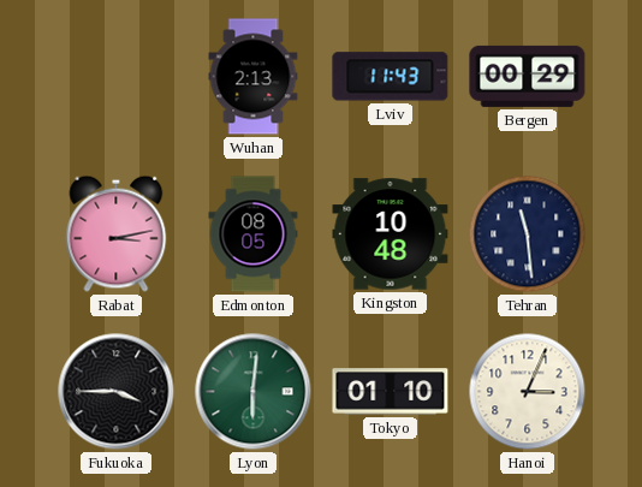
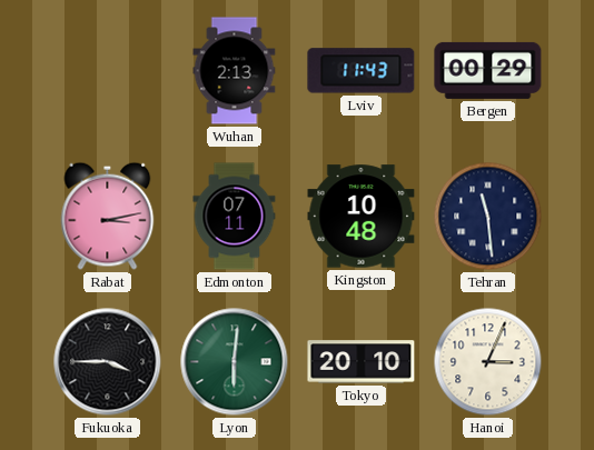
Edmonton: 08:05 -> 07:11 (235, 217)
Tokyo: 01:10 -> 20:10 (362, 362)
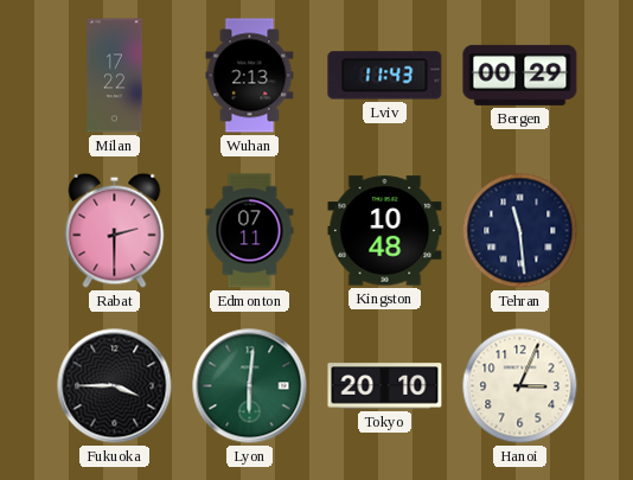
Milan: none -> 17:22 (115, 76)
Rabat: 3:13 -> 2:30 (115, 230)
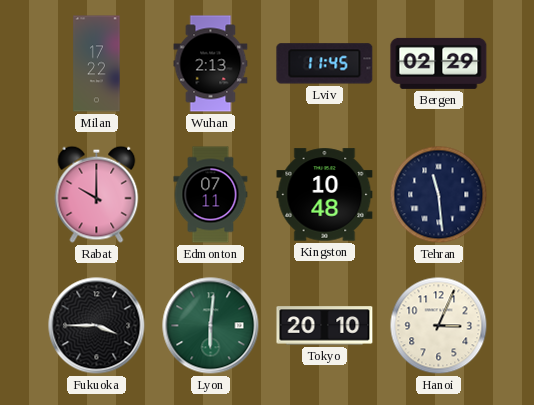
Lviv: 11:43 -> 11:45 (325, 64)
Bergen: 00:29 -> 02:29 (439, 63)
Rabat: 2:30 -> 10:00 (97, 194)
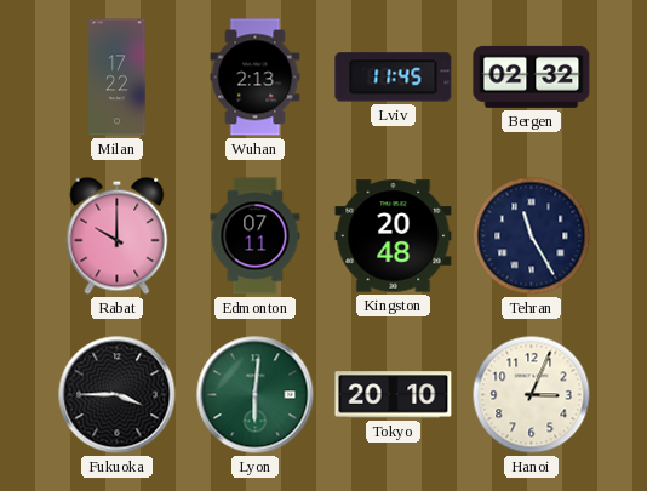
Bergen: 02:29 -> 02:32 (532, 76)
Kingston: 10:48 -> 20:48 (394, 236)
Tehran: 11:29 -> 11:25 (532, 236)
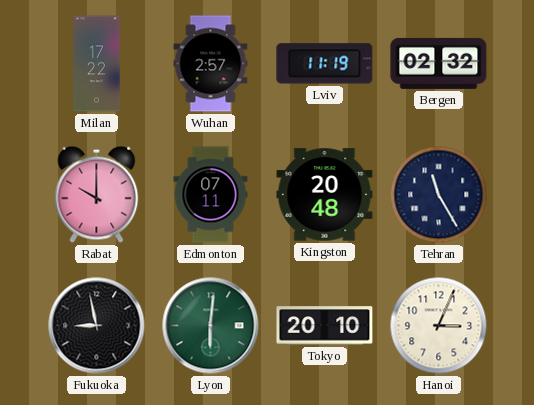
Wuhan: 2:13 -> 2:57 (211, 64)
Lviv: 11:45 -> 11:19 (325, 64)
Fukuoka: 3:45 -> 8:58 (97, 326)
